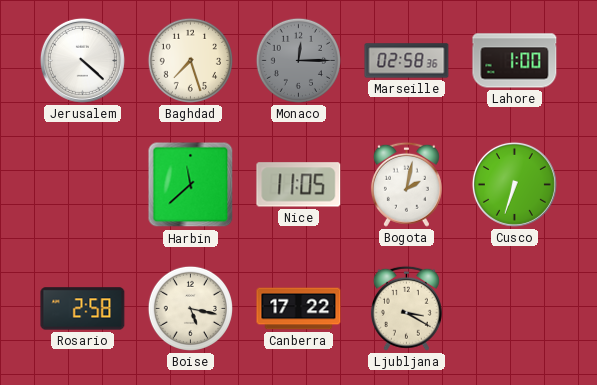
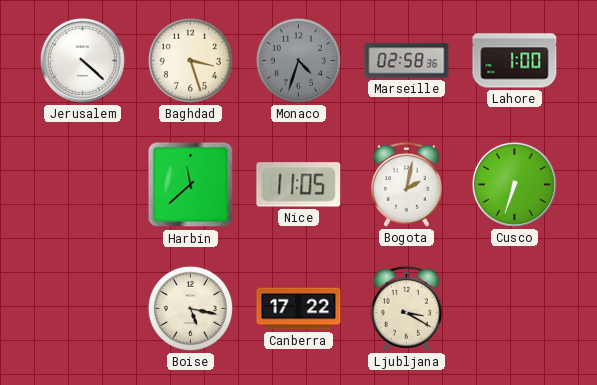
Baghdad: 7:27 -> 3:27 (190, 60)
Monaco: 12:15 -> 4:33 (298, 60)
Rosario: 2:58 -> none (83, 309)
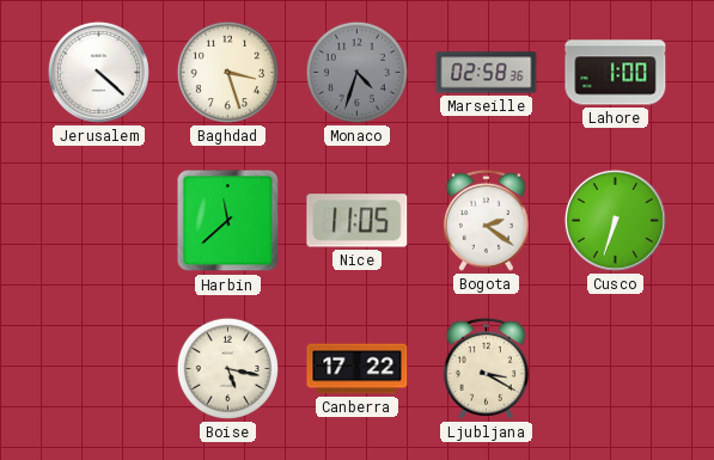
Bogota: 2:02 -> 2:21 (486, 220)
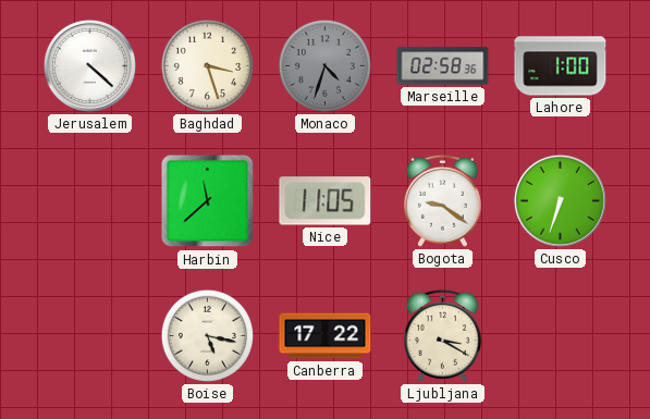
Bogota: 2:21 -> 9:21 (442, 200)
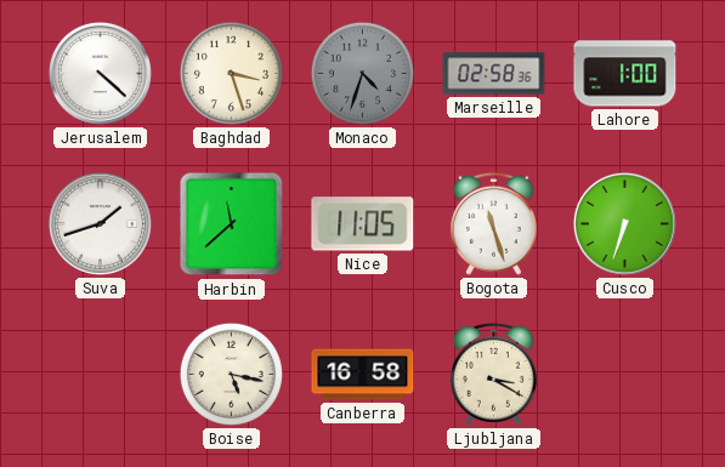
Suva: none -> 1:42 (100, 223)
Bogota: 9:21 -> 11:27 (493, 223)
Canberra: 17:22 -> 16:58 (363, 375)
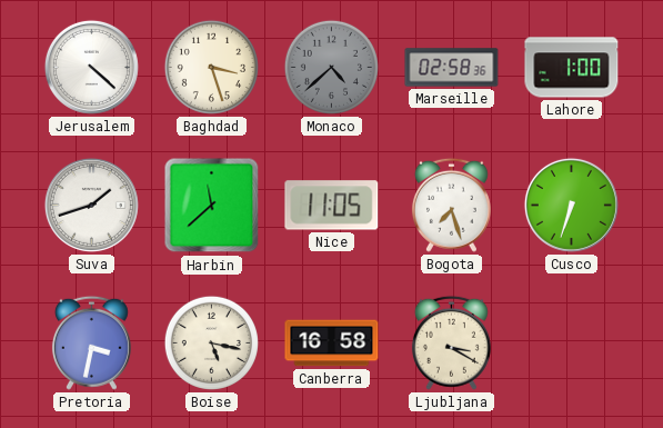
Monaco: 4:33 -> 4:38 (331, 67)
Bogota: 11:27 -> 7:27 (451, 205)
Pretoria: none -> 3:32 (91, 342)
